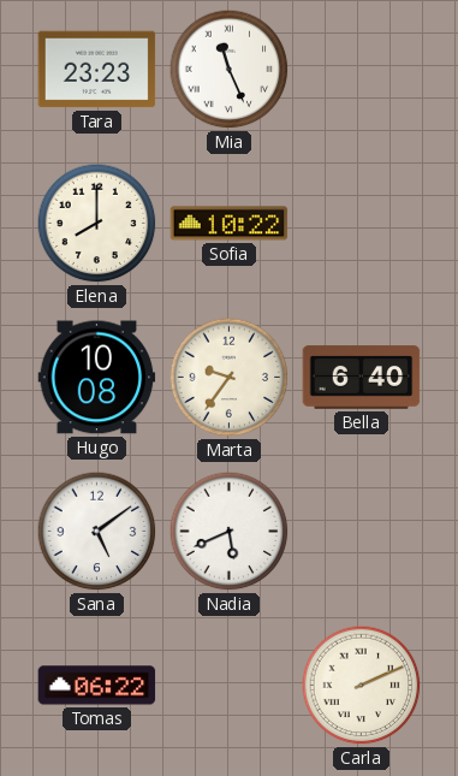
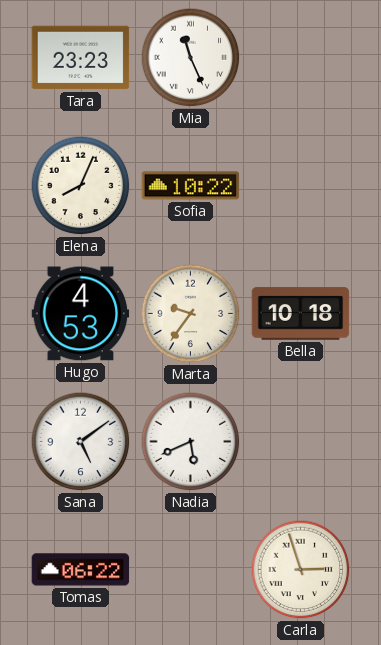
Elena: 8:00 -> 8:04 (81, 186)
Hugo: 10:08 -> 4:53 (81, 314)
Bella: 6:40 -> 10:18 (301, 314)
Carla: 2:11 -> 2:57 (301, 570)
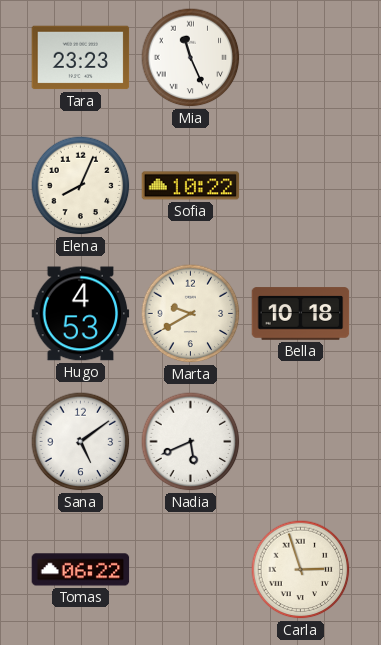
Marta: 9:36 -> 9:40 (191, 314)
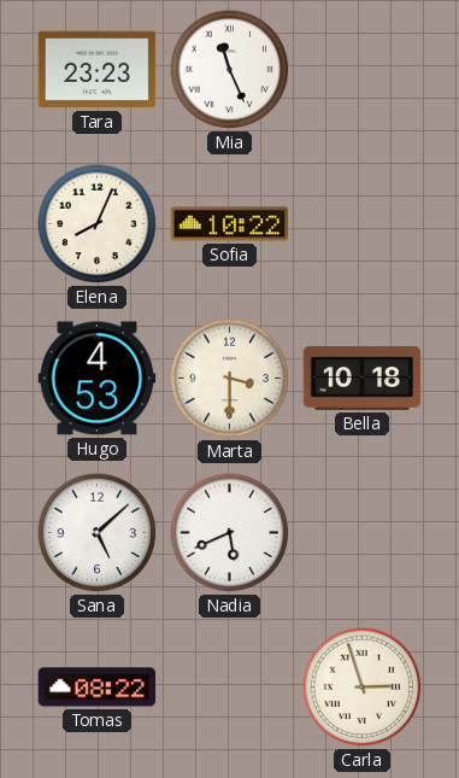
Marta: 9:40 -> 3:30 (230, 379)
Sana: 5:09 -> 5:08 (98, 533)
Tomas: 06:22 -> 08:22 (98, 688)
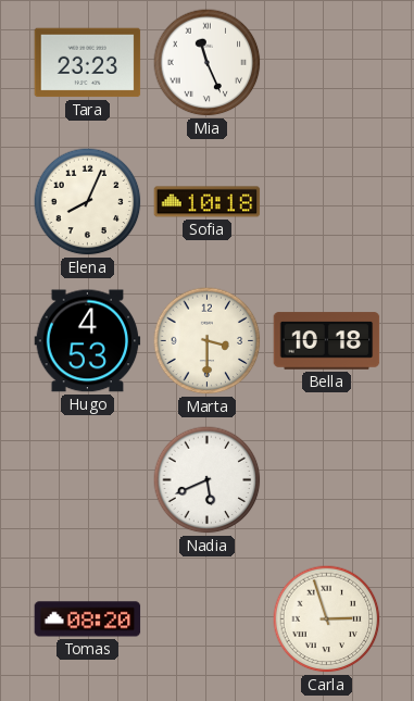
Sofia: 10:22 -> 10:18 (208, 202)
Sana: 5:08 -> none (98, 533)
Tomas: 08:22 -> 08:20 (88, 619)
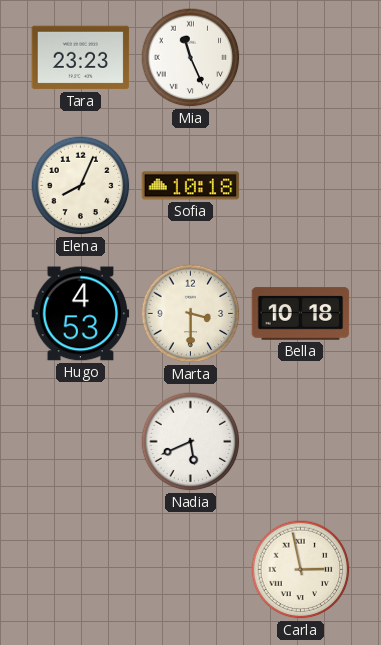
Tomas: 08:20 -> none (88, 619)
Carla: 2:57 -> 2:58 (301, 570)
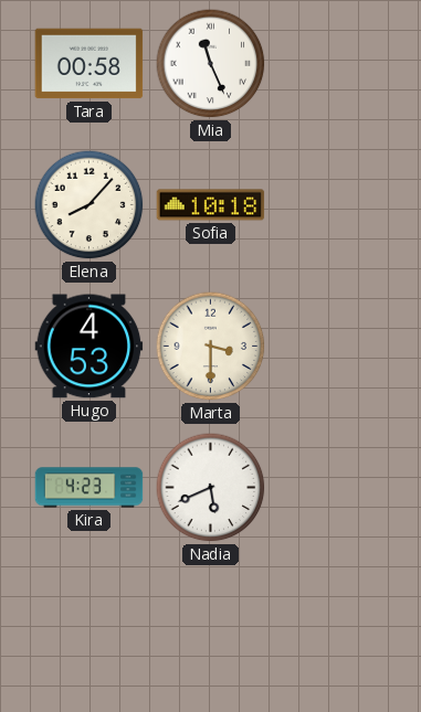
Tara: 23:23 -> 00:58 (90, 64)
Elena: 8:04 -> 8:07 (90, 205)
Bella: 10:18 -> none (301, 314)
Kira: none -> 4:23 (90, 488)
Carla: 2:58 -> none (301, 570)
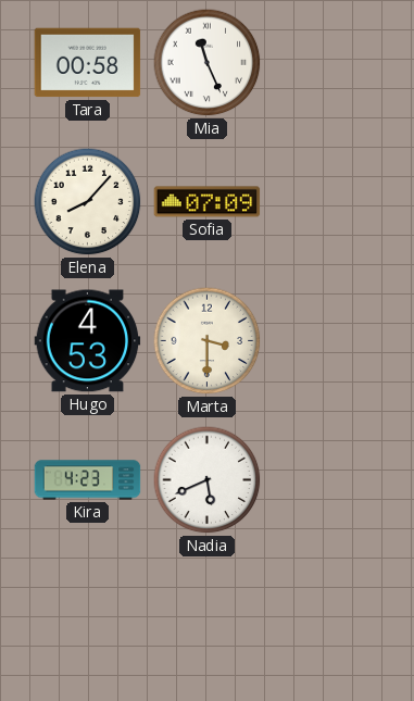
Sofia: 10:18 -> 07:09 (208, 202)
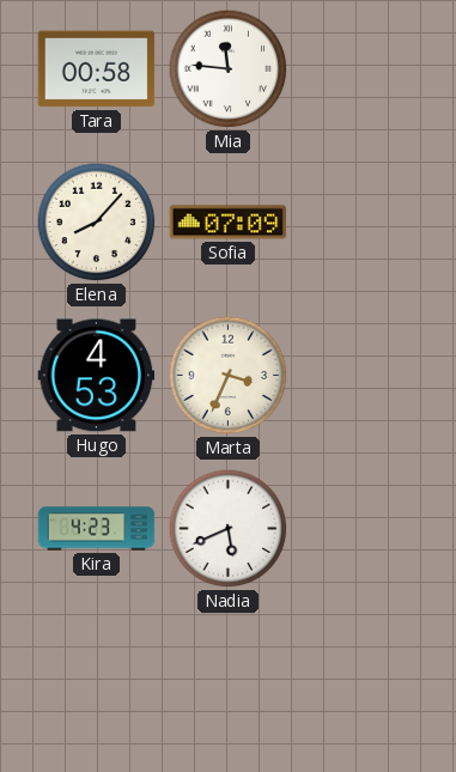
Mia: 11:26 -> 11:46 (229, 69)
Marta: 3:30 -> 3:34 (229, 376)
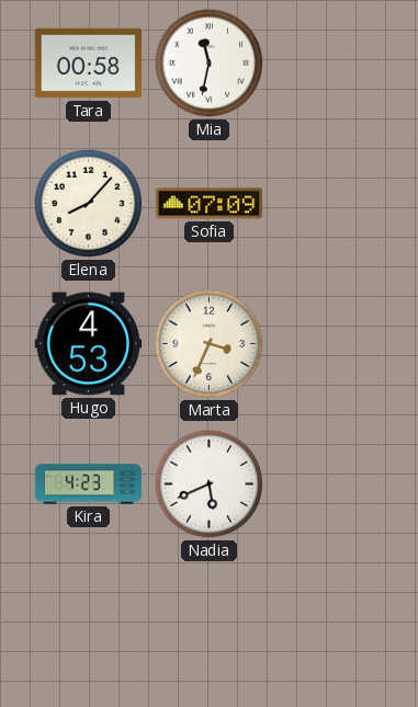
Mia: 11:46 -> 11:32 (210, 64)
